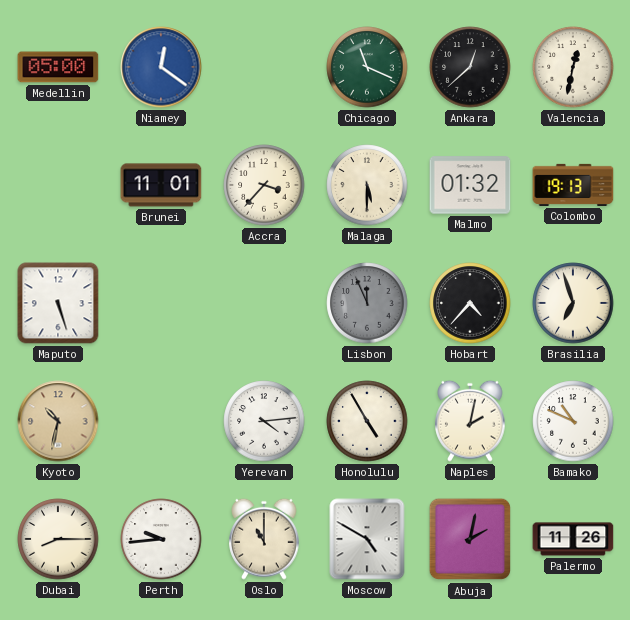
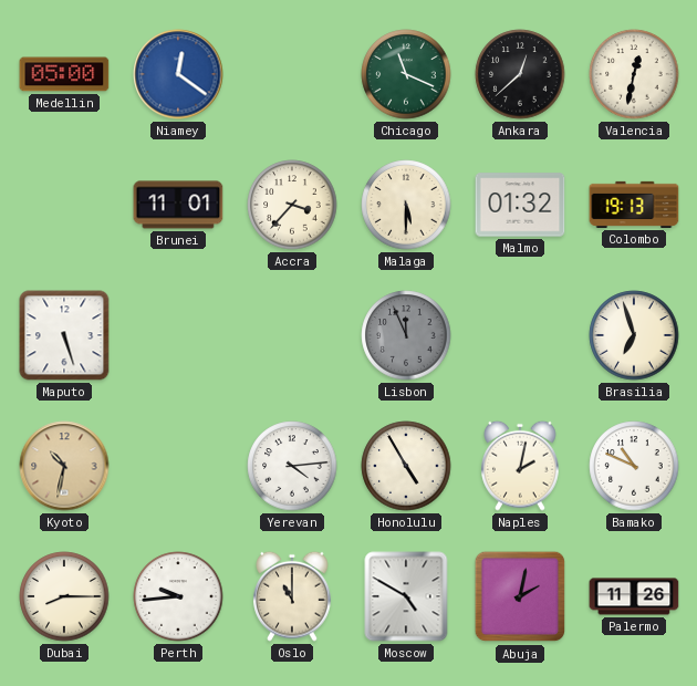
Hobart: 4:37 -> none (470, 303)
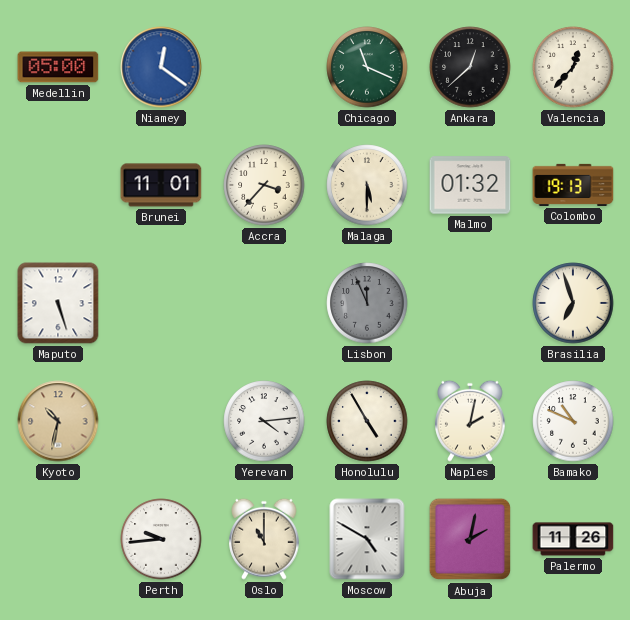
Valencia: 12:32 -> 12:37 (573, 67)
Dubai: 8:15 -> none (64, 596)
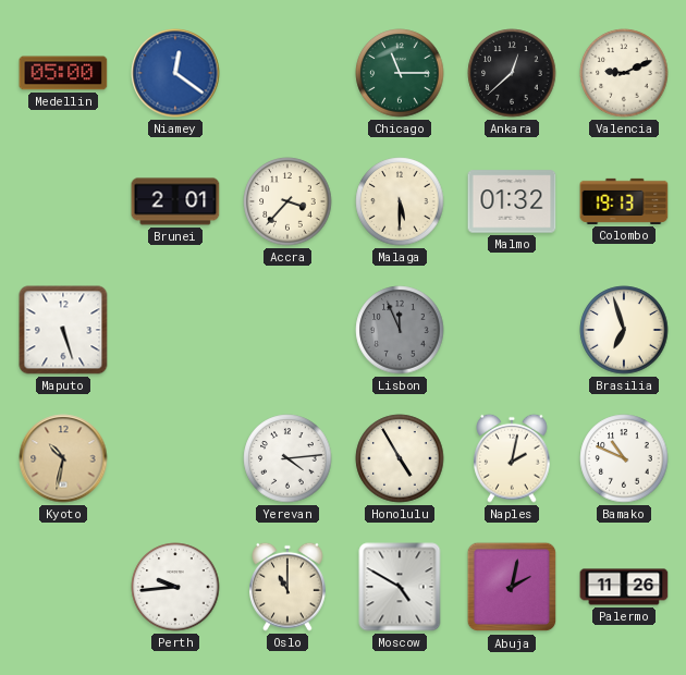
Chicago: 11:19 -> 11:15 (400, 73)
Valencia: 12:37 -> 9:11 (624, 73)
Brunei: 11:01 -> 2:01 (175, 201)
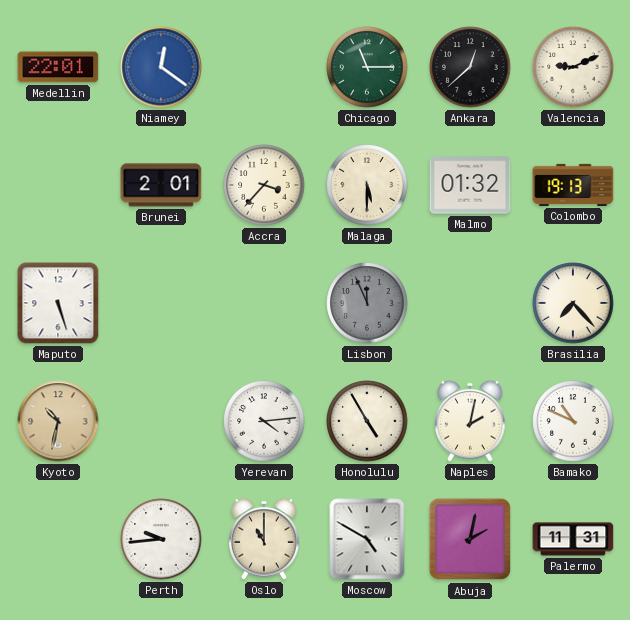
Medellin: 05:00 -> 22:01 (58, 67)
Brasilia: 6:57 -> 7:23 (573, 303)
Palermo: 11:26 -> 11:31 (573, 539)
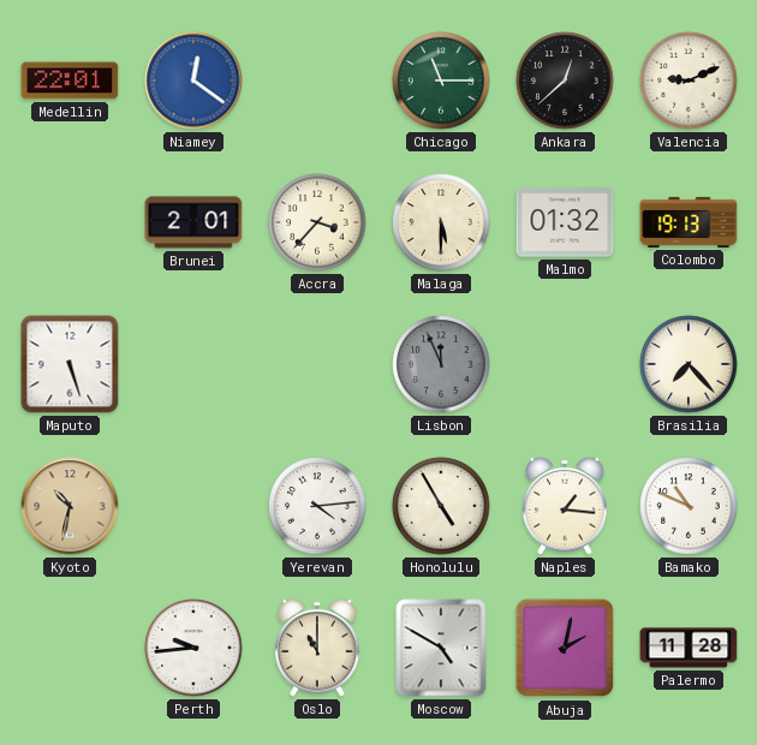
Naples: 2:02 -> 1:16 (565, 506)
Palermo: 11:31 -> 11:28 (689, 648)
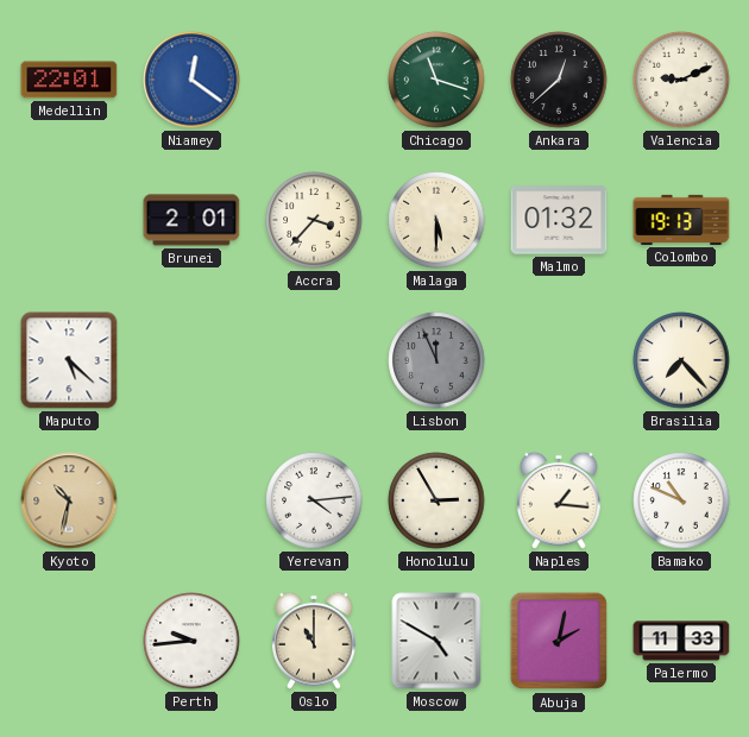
Chicago: 11:15 -> 11:18 (436, 80)
Maputo: 5:27 -> 5:22 (69, 360)
Honolulu: 4:55 -> 2:55 (436, 500)
Palermo: 11:28 -> 11:33 (681, 641)
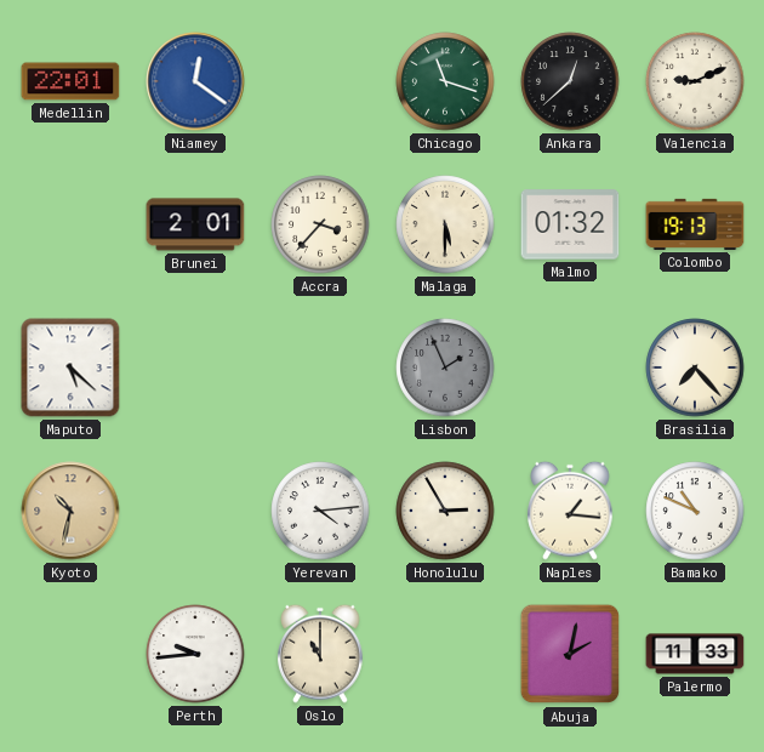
Lisbon: 11:56 -> 1:56 (445, 368)
Moscow: 4:50 -> none (436, 641)
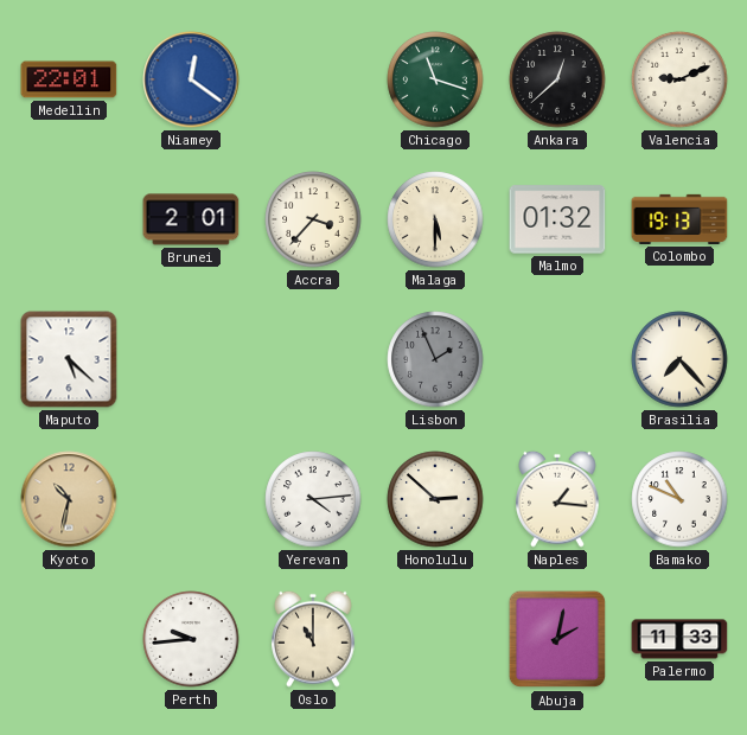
Honolulu: 2:55 -> 2:52 (435, 499)
